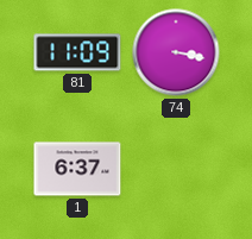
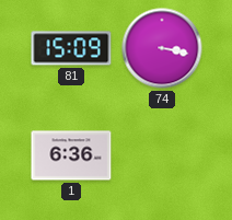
81: 11:09 -> 15:09 (71, 48)
1: 6:37 -> 6:36 (71, 155)
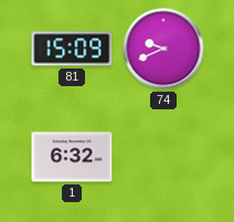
74: 3:17 -> 9:41 (163, 49)
1: 6:36 -> 6:32 (72, 157)
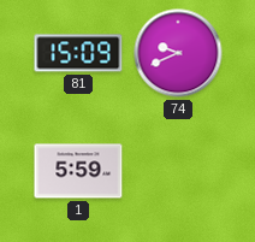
1: 6:32 -> 5:59 (78, 171)
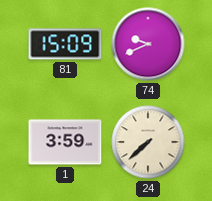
1: 5:59 -> 3:59 (65, 142)
24: none -> 7:38 (148, 142)
